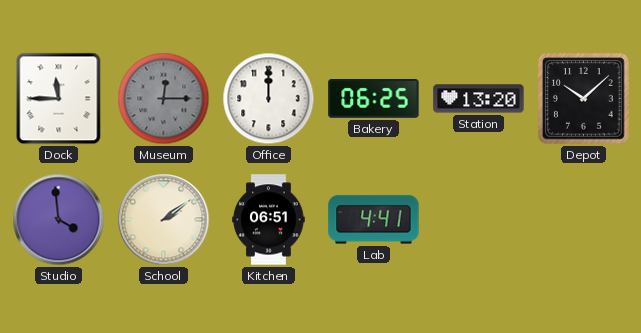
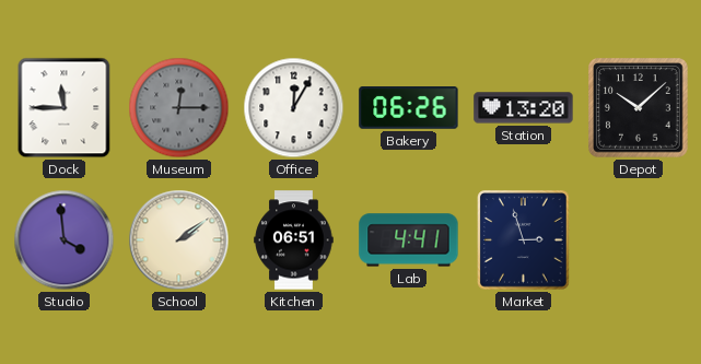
Office: 12:00 -> 12:05 (294, 108)
Bakery: 06:25 -> 06:26 (409, 108)
Market: none -> 2:57 (524, 240)
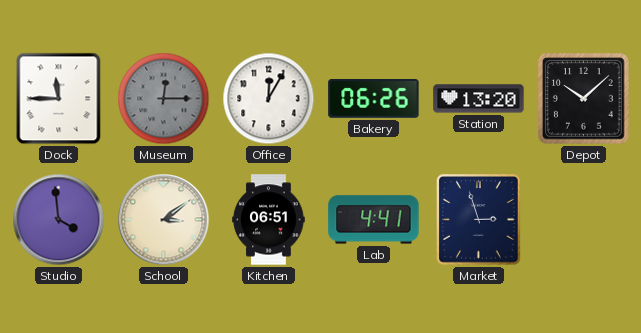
School: 2:09 -> 3:09 (164, 220)
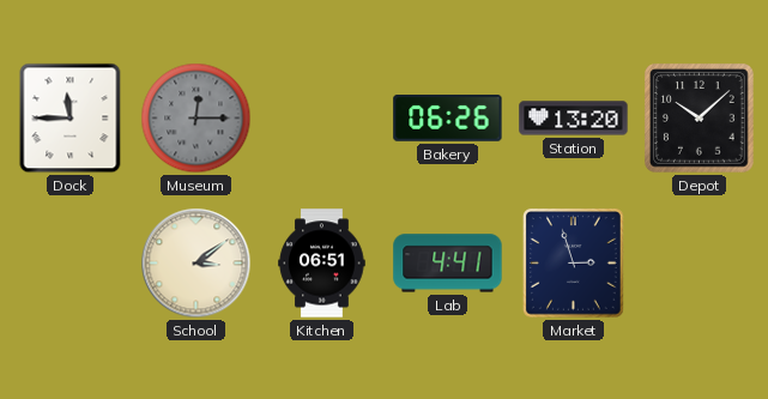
Office: 12:05 -> none (269, 99)
Studio: 3:59 -> none (59, 220)
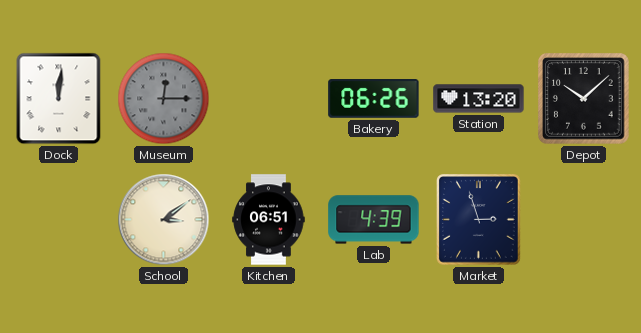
Dock: 11:45 -> 12:01 (59, 99)
Lab: 4:41 -> 4:39 (374, 220)
